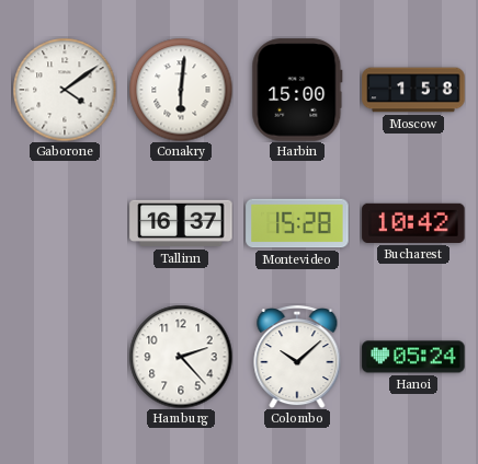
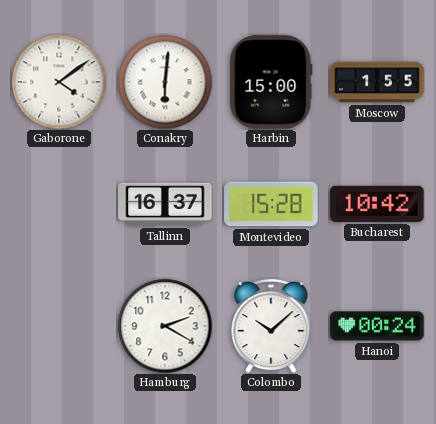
Moscow: 1:58 -> 1:55 (377, 82)
Hamburg: 2:23 -> 2:20 (165, 326)
Hanoi: 05:24 -> 00:24 (377, 326)
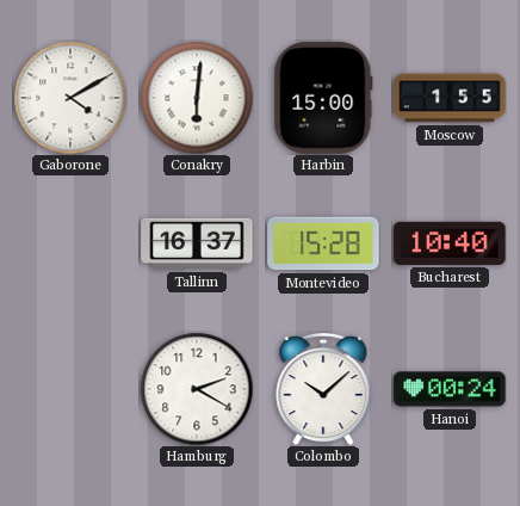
Gaborone: 4:09 -> 4:10 (70, 98)
Bucharest: 10:42 -> 10:40 (450, 243)
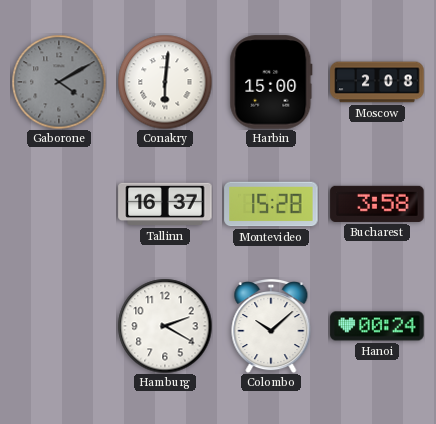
Gaborone dial: white -> grey (59, 82)
Moscow: 1:55 -> 2:08 (377, 82)
Bucharest: 10:40 -> 3:58 (377, 204)
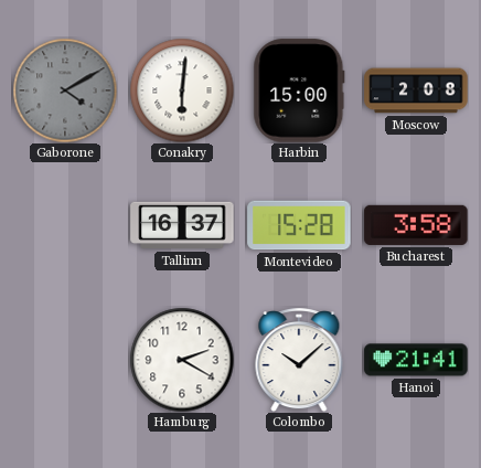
Hanoi: 00:24 -> 21:41 (416, 360)
